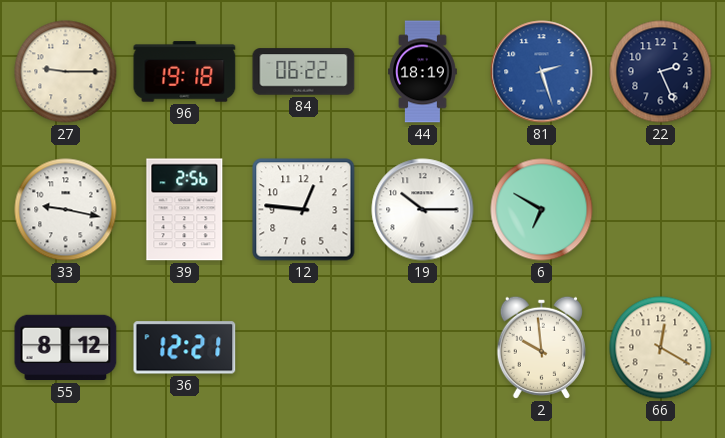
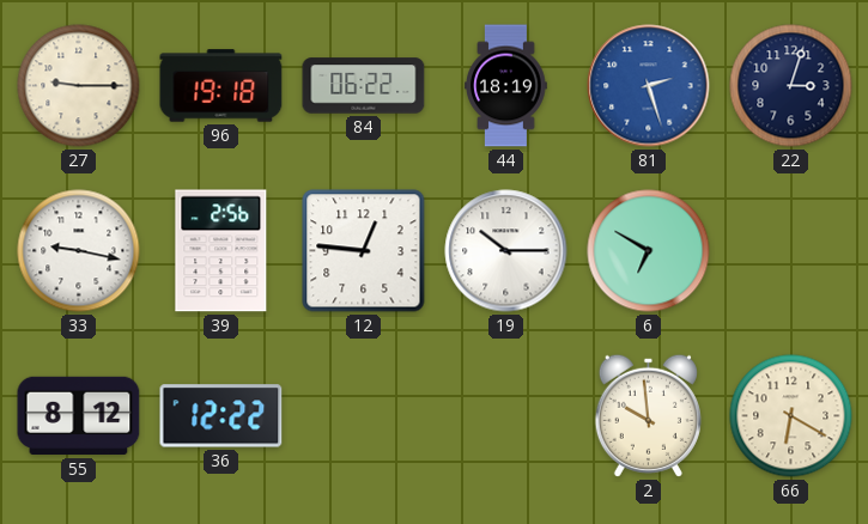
22: 2:26 -> 3:03 (791, 86)
36: 12:21 -> 12:22 (221, 416)
66: 12:20 -> 6:20 (791, 416)
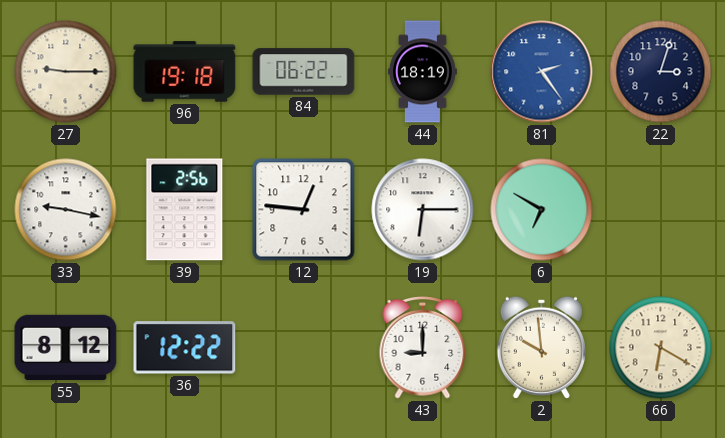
81: 2:27 -> 2:24 (542, 72)
19: 10:15 -> 6:15 (423, 210)
43: none -> 9:00 (423, 348)
